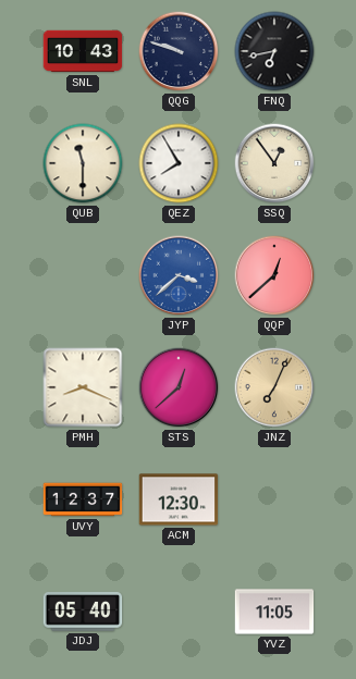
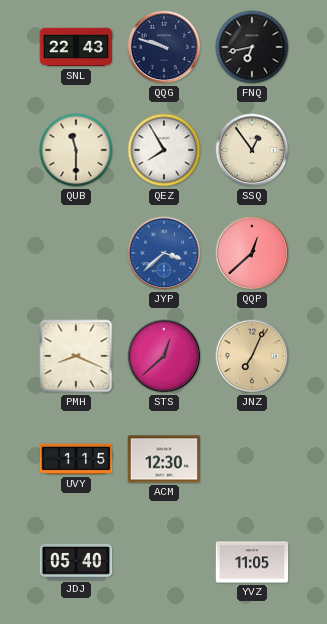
SNL: 10:43 -> 22:43 (76, 47)
UVY: 12:37 -> 1:15 (76, 459)
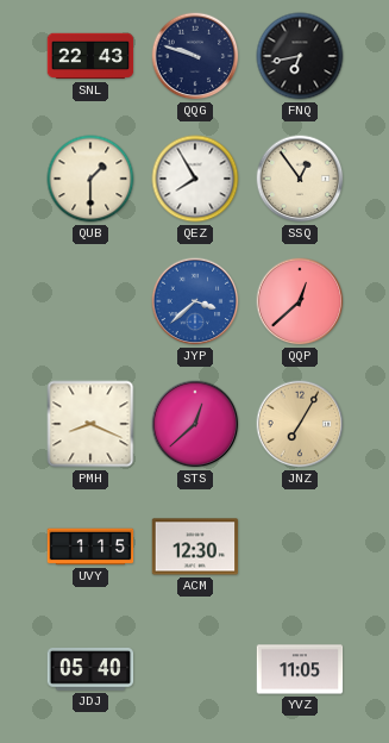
QUB: 11:30 -> 1:30 (90, 179)
JNZ: 7:04 -> 7:05 (300, 424)
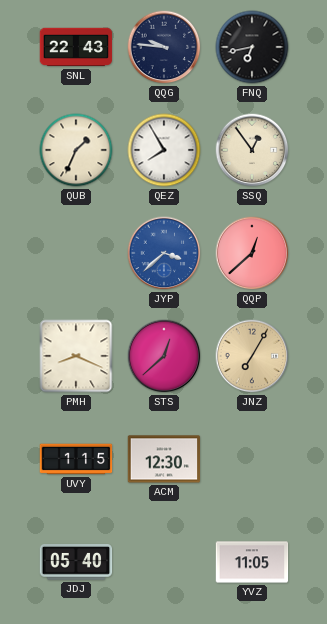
QQG: 9:48 -> 9:46 (164, 47)
QUB: 1:30 -> 1:34 (76, 150)
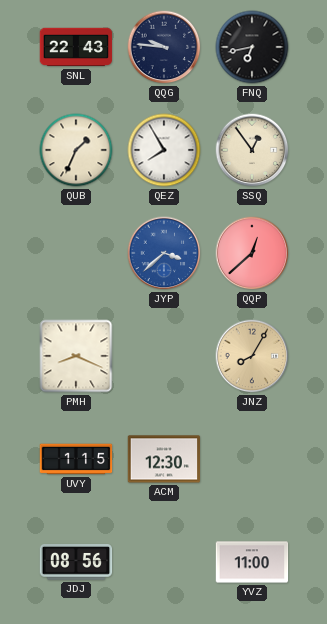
STS: 12:38 -> none (164, 356)
JNZ: 7:05 -> 8:05 (252, 356)
JDJ: 05:40 -> 08:56 (76, 562)
YVZ: 11:05 -> 11:00 (252, 562)
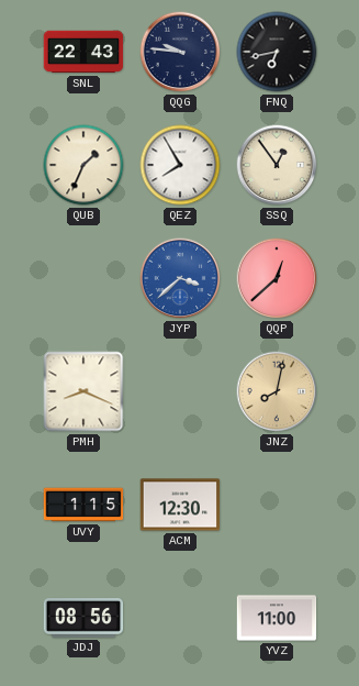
JNZ: 8:05 -> 8:02 (277, 391)
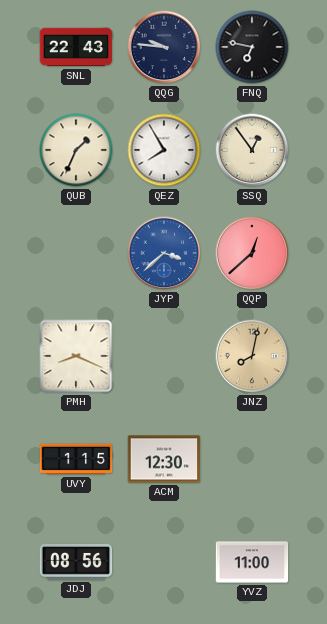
FNQ: 6:43 -> 6:47 (252, 47)
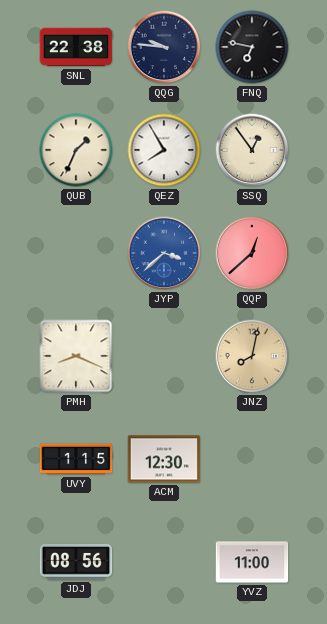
SNL: 22:43 -> 22:38 (76, 47)
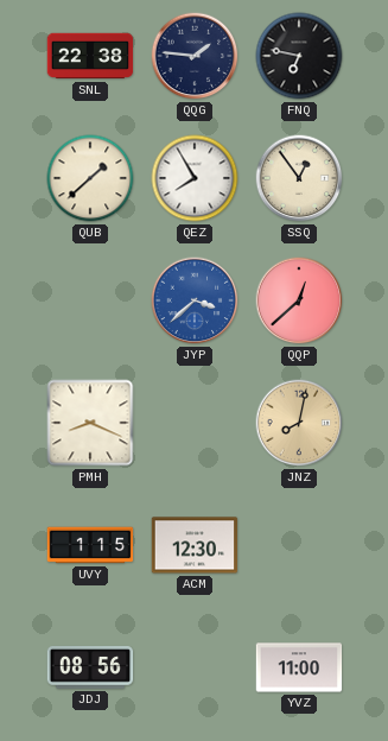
QQG: 9:46 -> 1:46 (195, 56)
QUB: 1:34 -> 1:38 (90, 178)
